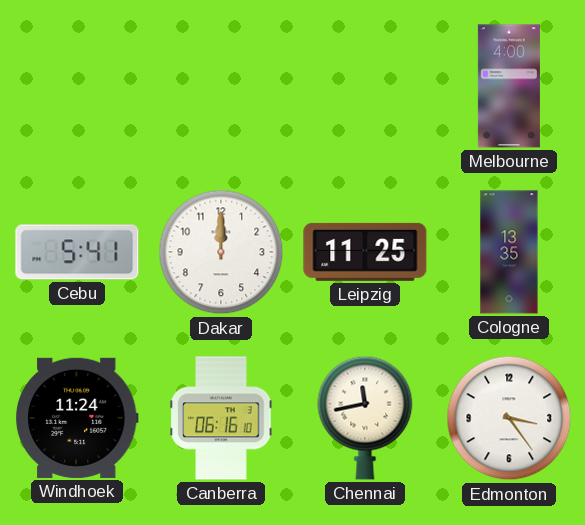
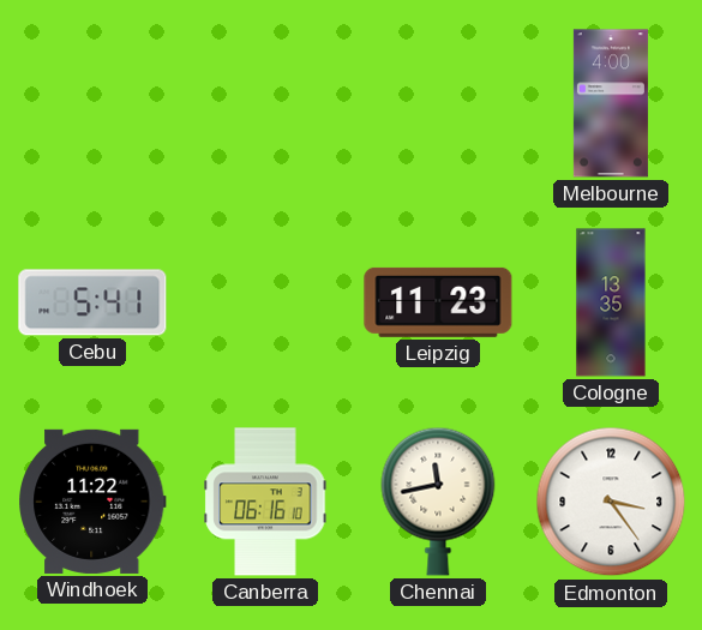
Dakar: 12:00 -> none (221, 252)
Leipzig: 11:25 -> 11:23 (438, 302)
Windhoek: 11:24 -> 11:22 (92, 502)
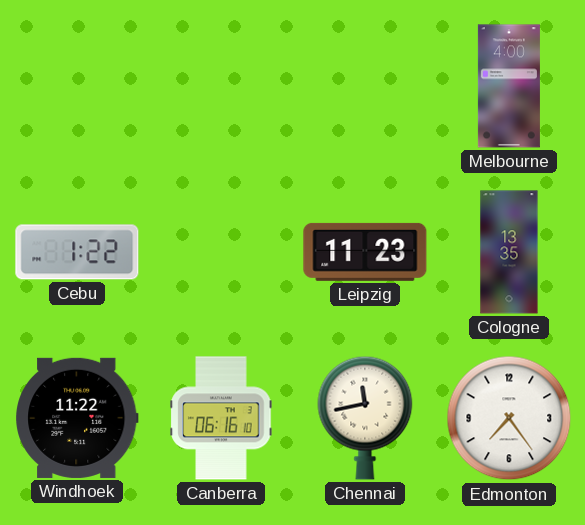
Cebu: 5:41 -> 1:22 (77, 252)
Edmonton: 3:24 -> 7:24 (509, 418)
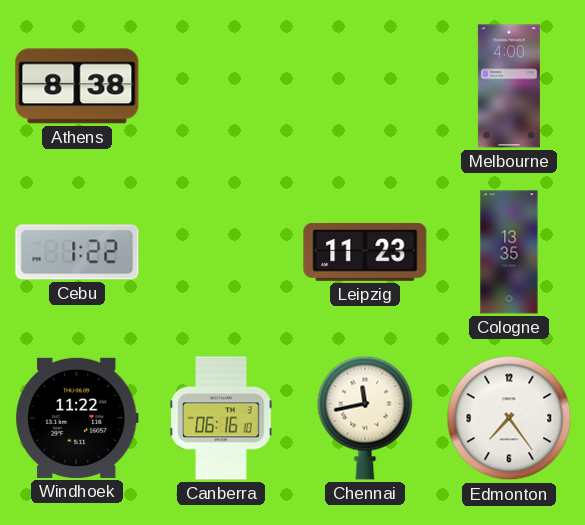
Athens: none -> 8:38 (77, 86)
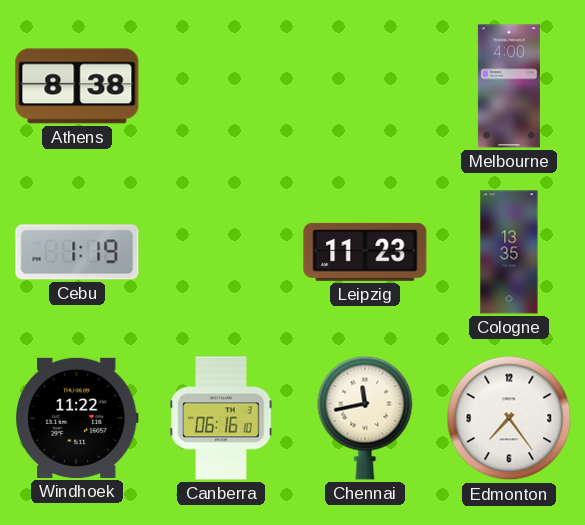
Cebu: 1:22 -> 1:19 (77, 252)
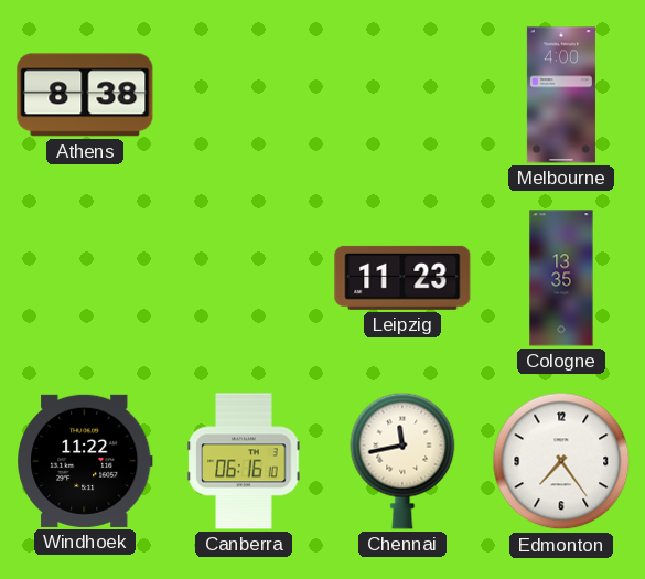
Cebu: 1:19 -> none (77, 252)
